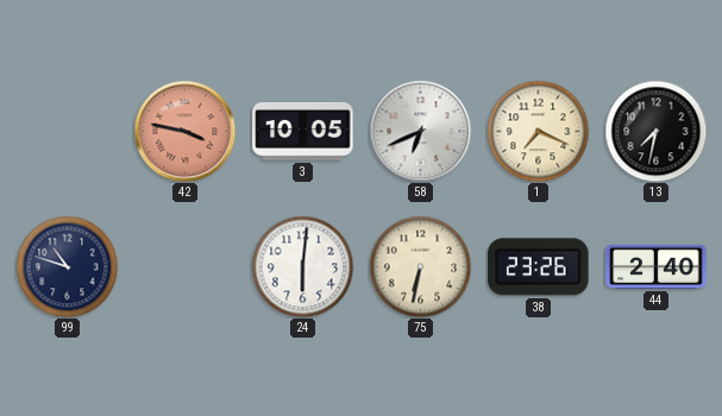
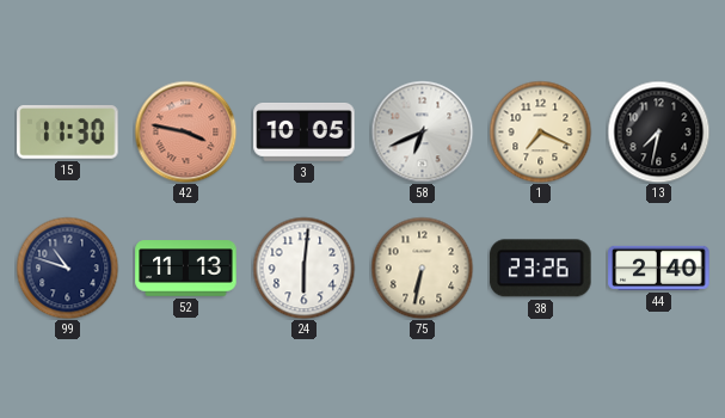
15: none -> 11:30 (68, 133)
52: none -> 11:13 (186, 269)
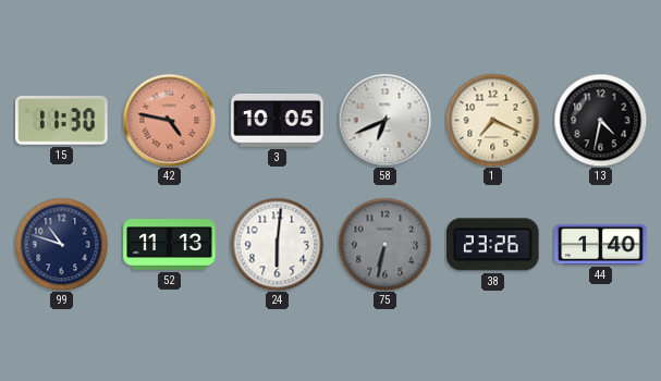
42: 3:47 -> 4:47 (169, 120)
13: 7:32 -> 4:32 (600, 120)
75 dial: cream -> grey (384, 244)
44: 2:40 -> 1:40 (601, 244)
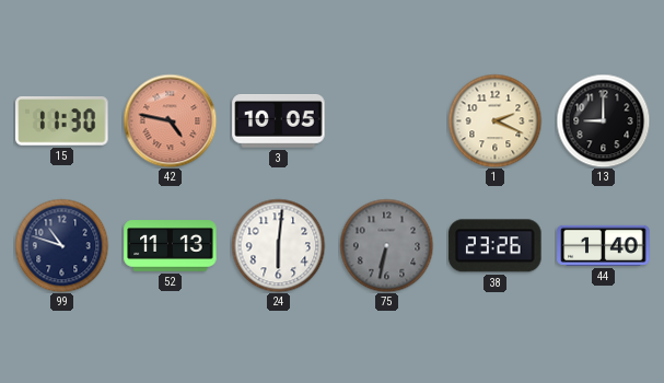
58: 6:41 -> none (384, 120)
1: 7:19 -> 2:19 (494, 120)
13: 4:32 -> 9:00 (603, 120)
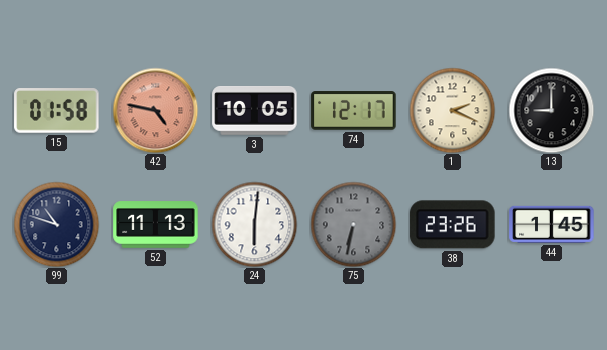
15: 11:30 -> 01:58 (57, 111)
74: none -> 12:17 (354, 111)
44: 1:40 -> 1:45 (552, 224)
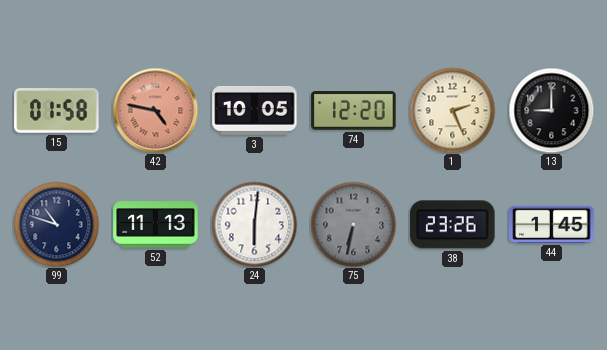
74: 12:17 -> 12:20 (354, 111)
1: 2:19 -> 2:26 (452, 110)
